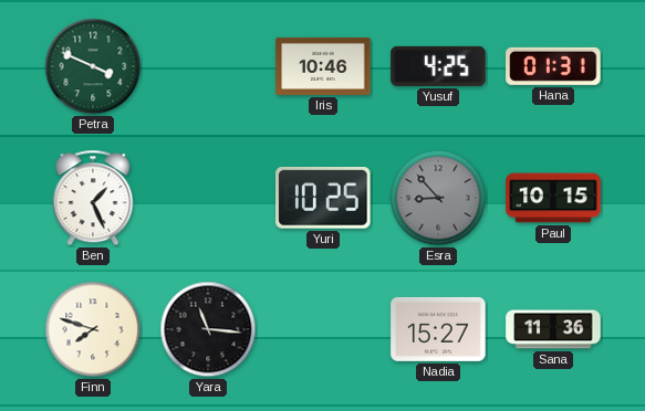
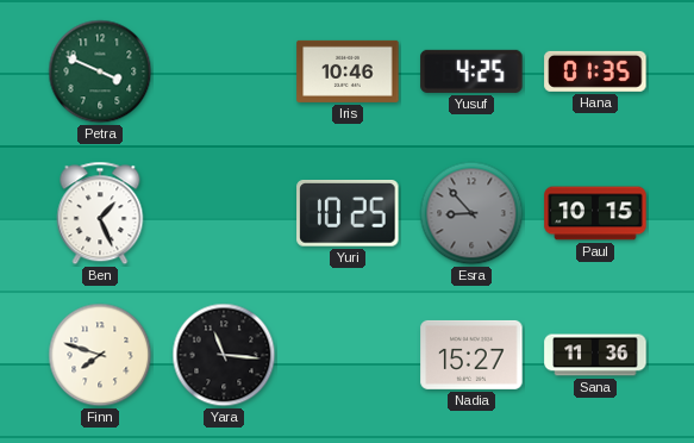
Hana: 01:31 -> 01:35 (595, 71)
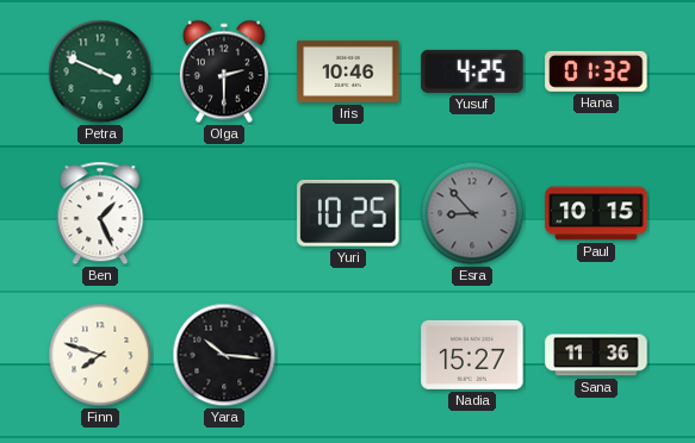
Olga: none -> 2:30 (224, 71)
Hana: 01:35 -> 01:32 (596, 71)
Yara: 11:16 -> 10:16 (224, 355)
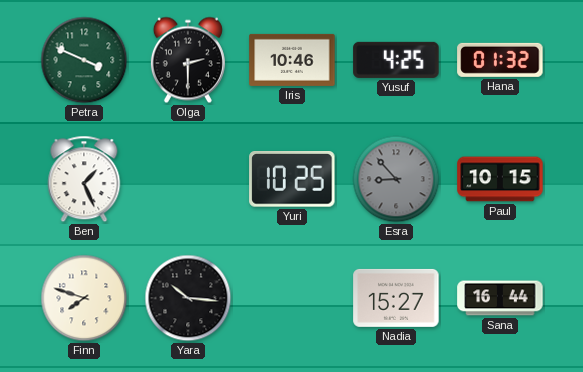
Sana: 11:36 -> 16:44 (500, 298)
